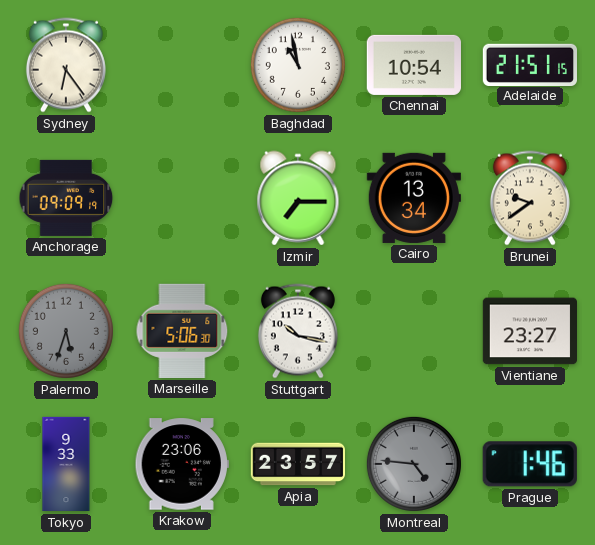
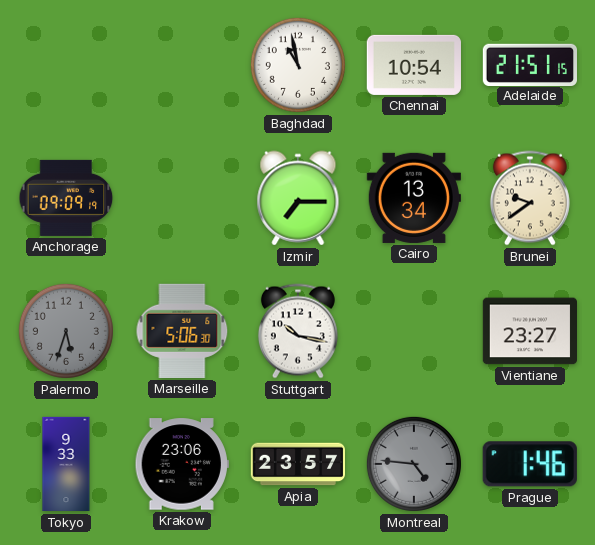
Sydney: 6:24 -> none (66, 65)
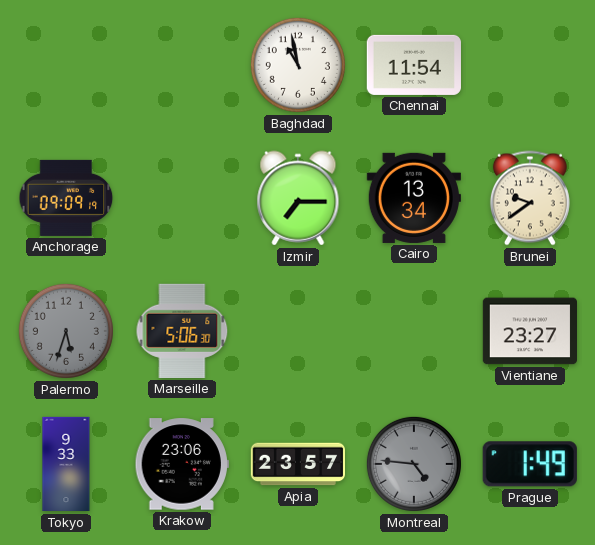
Chennai: 10:54 -> 11:54 (414, 65)
Adelaide: 21:51 -> none (529, 64)
Stuttgart: 10:17 -> none (298, 331)
Prague: 1:46 -> 1:49 (530, 464)
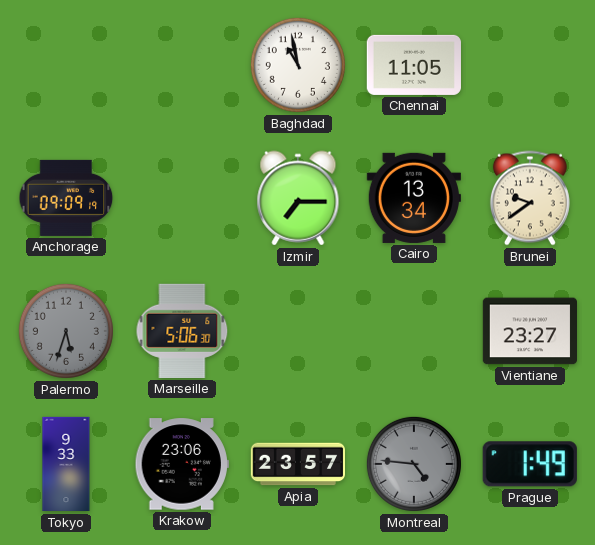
Chennai: 11:54 -> 11:05 (414, 65)
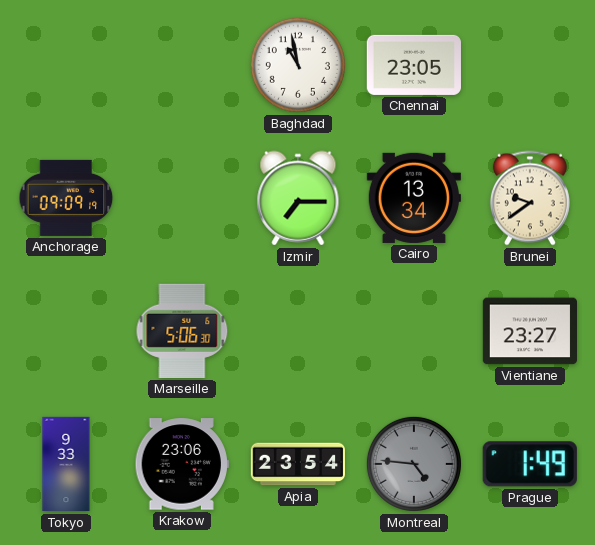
Chennai: 11:05 -> 23:05 (414, 65)
Palermo: 5:33 -> none (66, 331)
Apia: 23:57 -> 23:54 (297, 464)
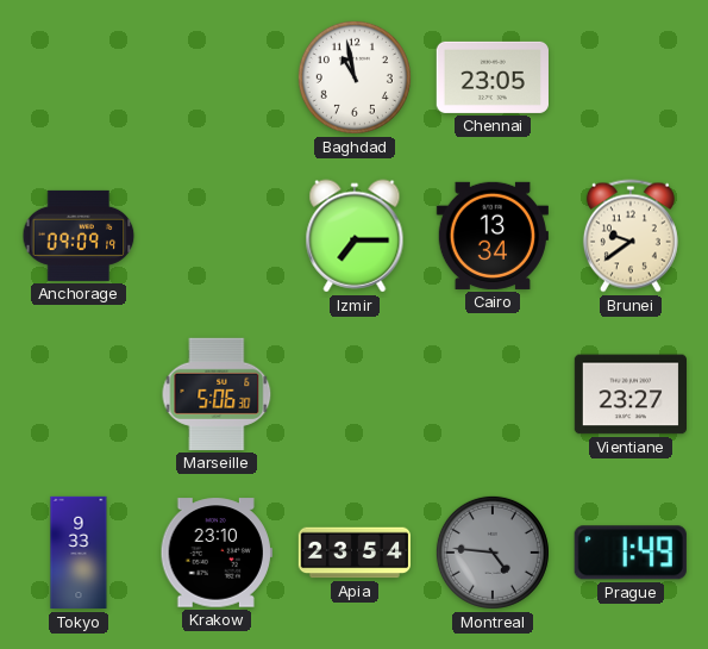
Krakow: 23:06 -> 23:10 (217, 553)
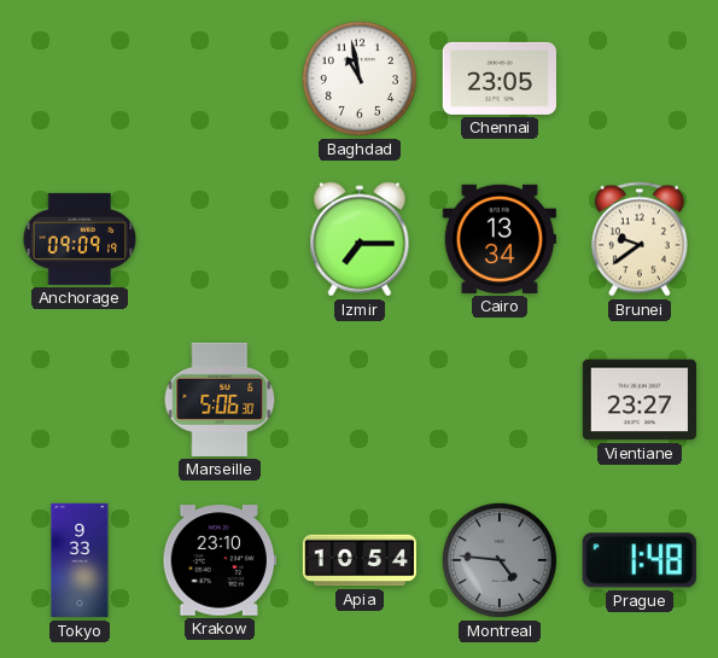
Apia: 23:54 -> 10:54 (358, 560)
Prague: 1:49 -> 1:48 (640, 560)
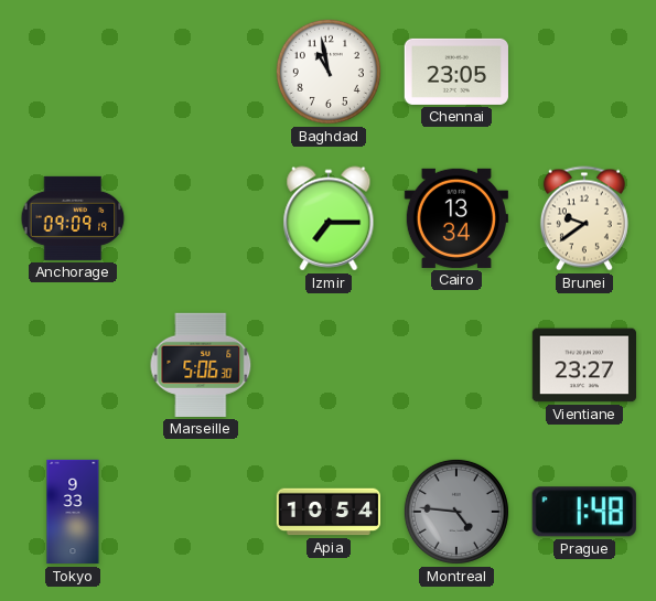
Krakow: 23:10 -> none (220, 560)
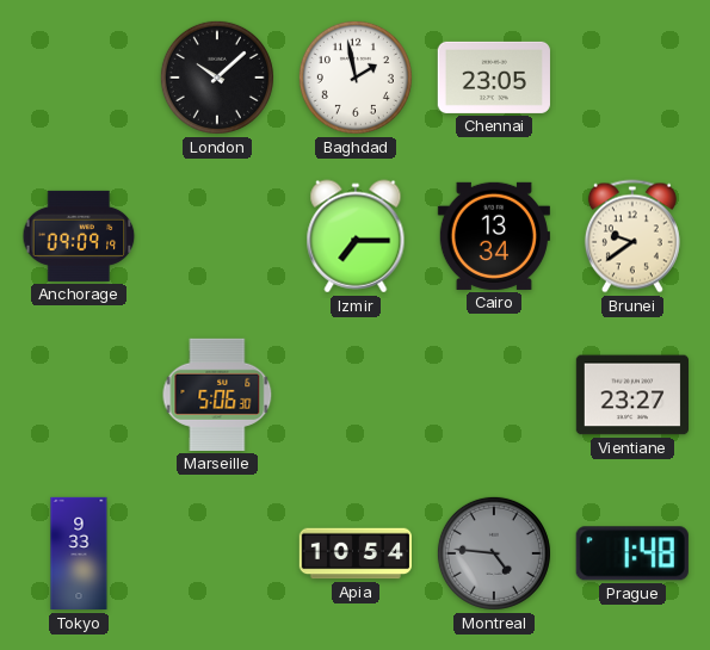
London: none -> 10:08 (217, 78)
Baghdad: 10:58 -> 1:58 (356, 78)
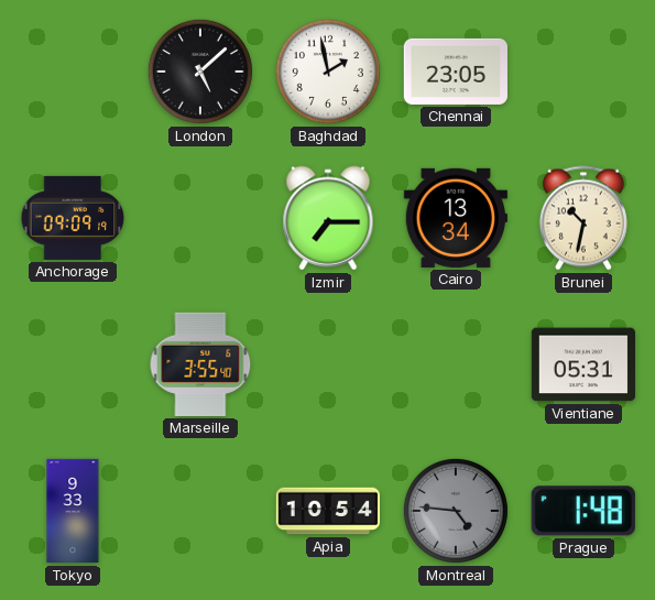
London: 10:08 -> 5:08 (200, 72)
Brunei: 9:39 -> 10:32 (583, 218)
Marseille: 5:06 -> 3:55 (200, 364)
Vientiane: 23:27 -> 05:31 (582, 364)
